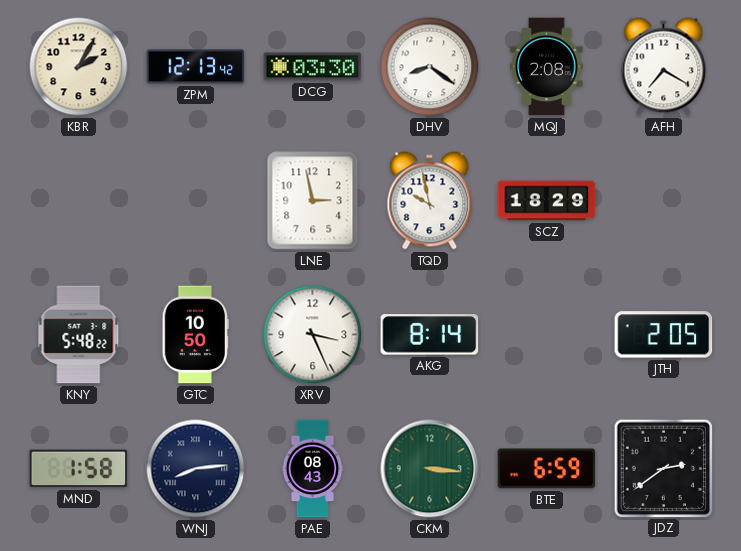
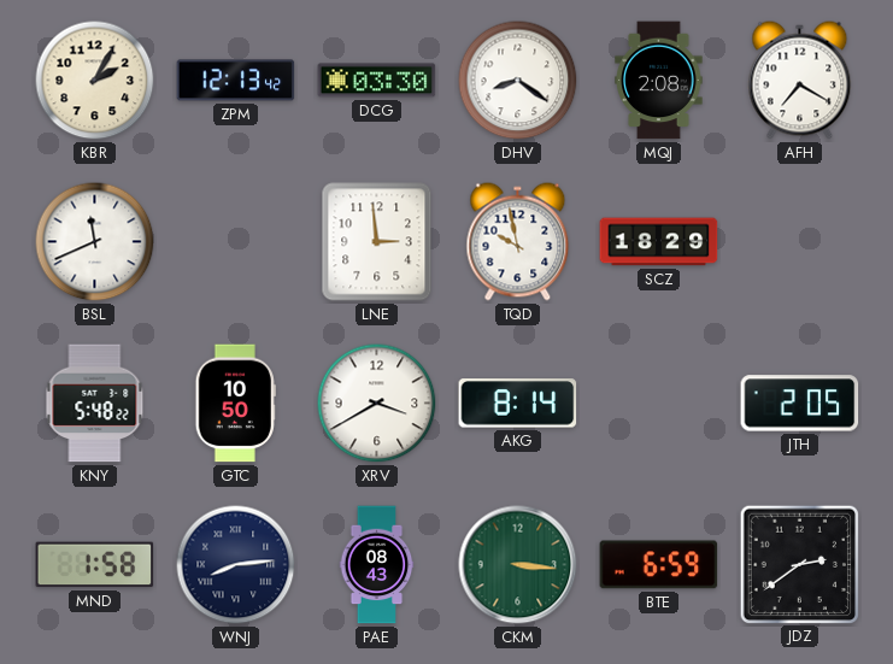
BSL: none -> 11:41 (95, 242)
LNE: 2:58 -> 2:59 (377, 242)
XRV: 3:26 -> 3:40 (377, 404)
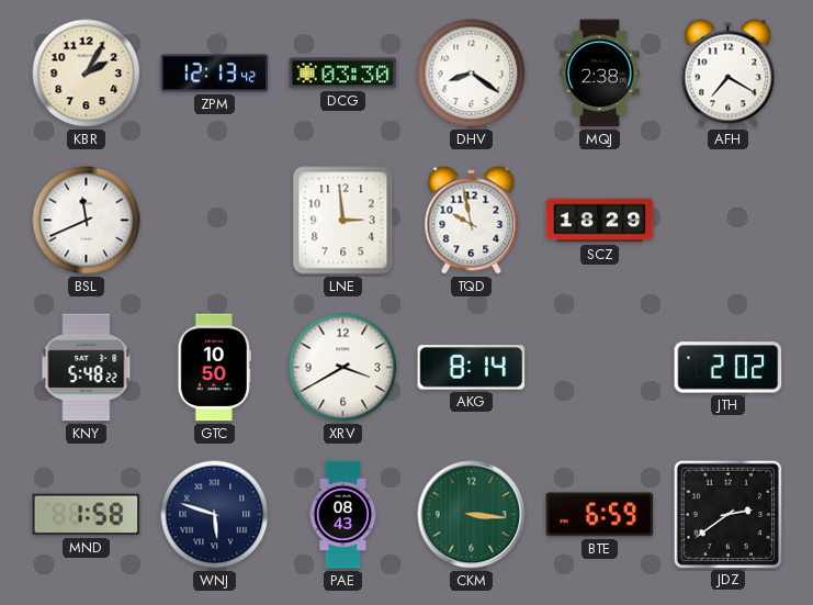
MQJ: 2:08 -> 2:38 (600, 74)
JTH: 2:05 -> 2:02 (729, 368)
WNJ: 8:14 -> 5:48 (215, 515)
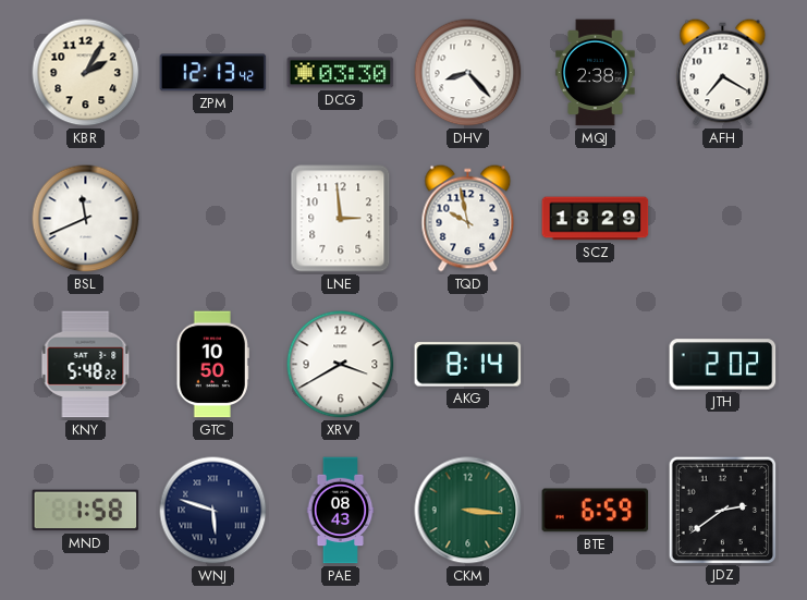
DHV: 8:21 -> 8:23 (468, 73)
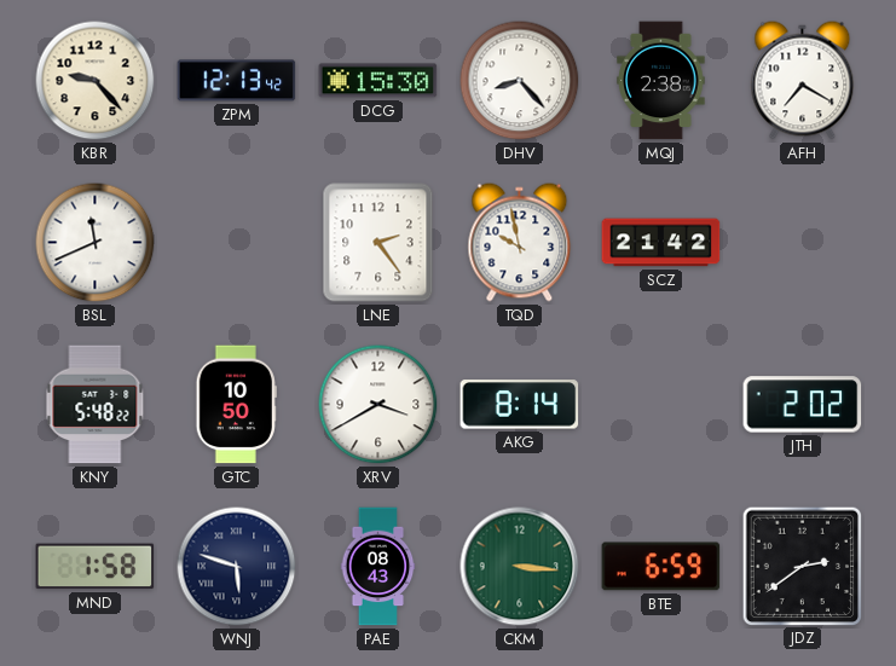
KBR: 2:05 -> 9:23 (96, 81)
DCG: 03:30 -> 15:30 (378, 81)
LNE: 2:59 -> 2:24 (378, 243)
SCZ: 18:29 -> 21:42 (661, 243)
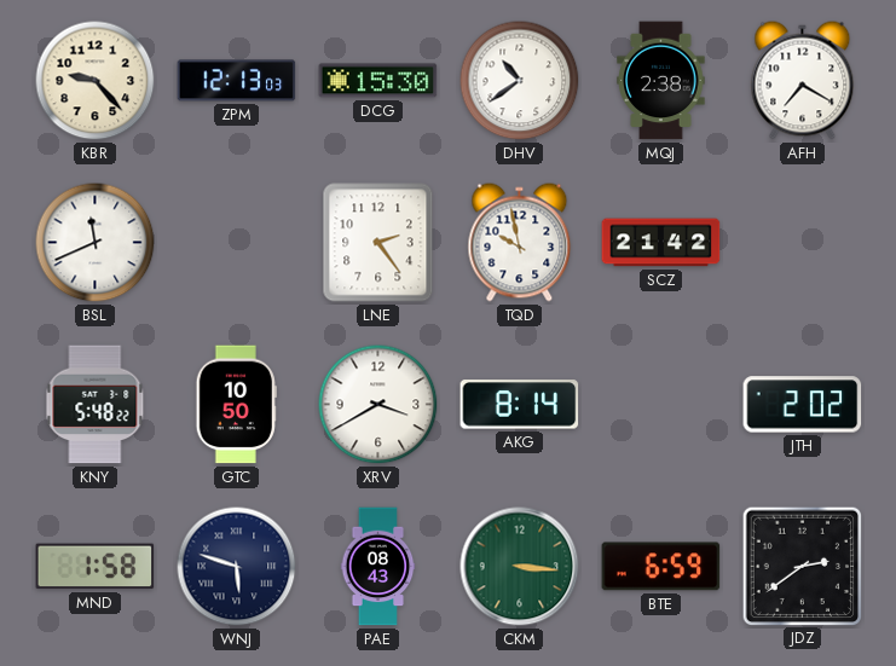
ZPM: 12:13:42 -> 12:13:03 (237, 81)
DHV: 8:23 -> 10:39 (520, 81)
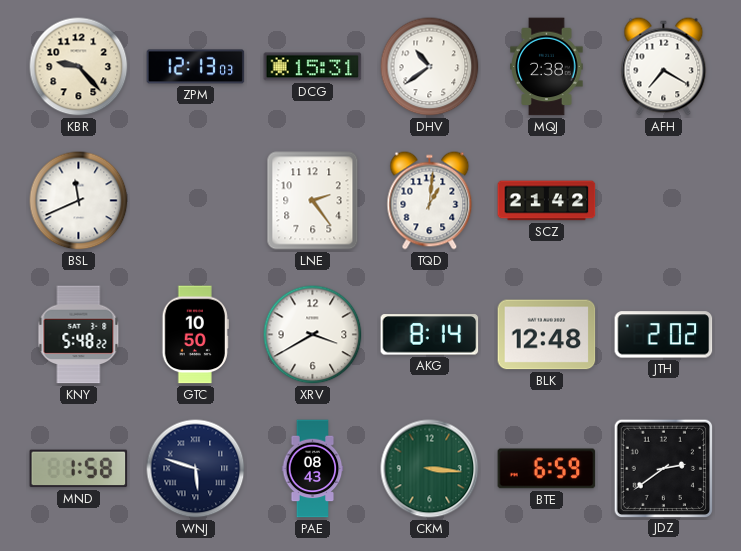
DCG: 15:30 -> 15:31 (313, 67)
TQD: 9:58 -> 1:01 (430, 201)
BLK: none -> 12:48 (547, 335)
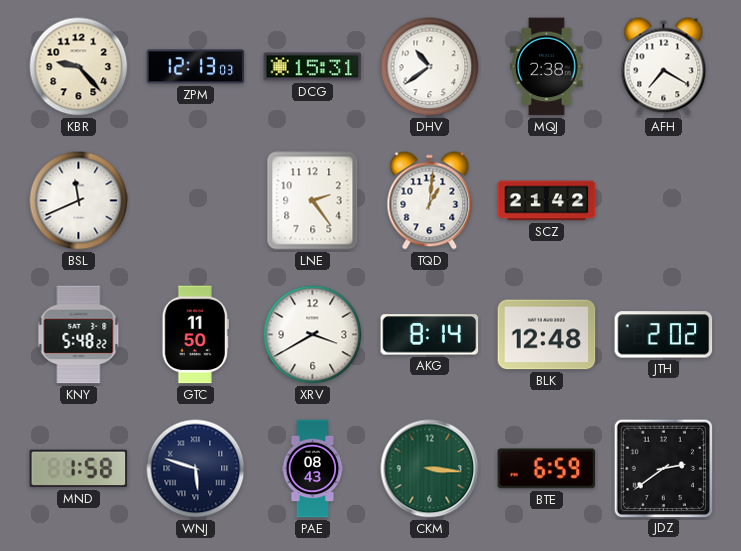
GTC: 10:50 -> 11:50 (195, 335)
